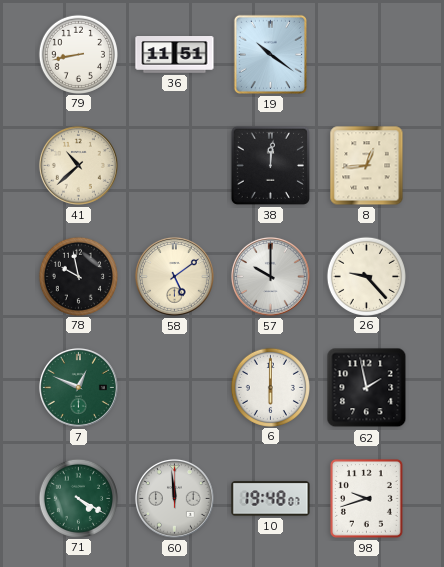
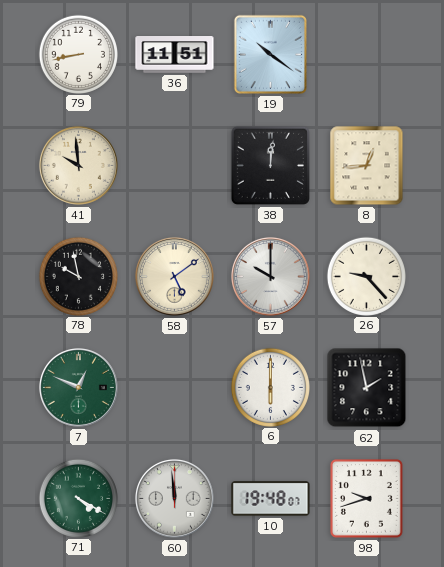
41: 10:38 -> 9:59 (78, 165)
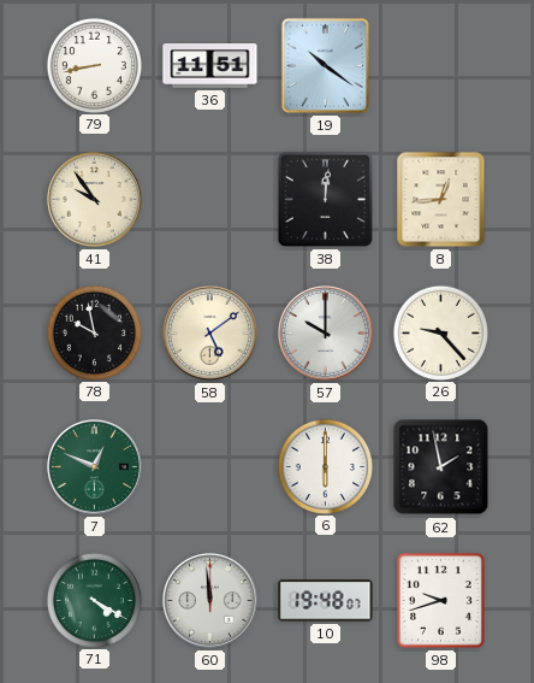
41: 9:59 -> 9:54 (94, 199)
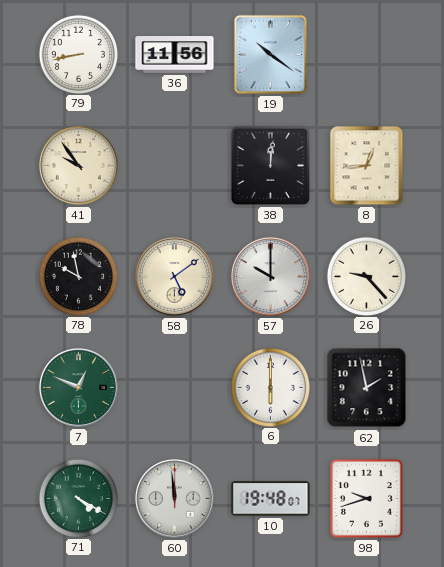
36: 11:51 -> 11:56 (175, 55)
